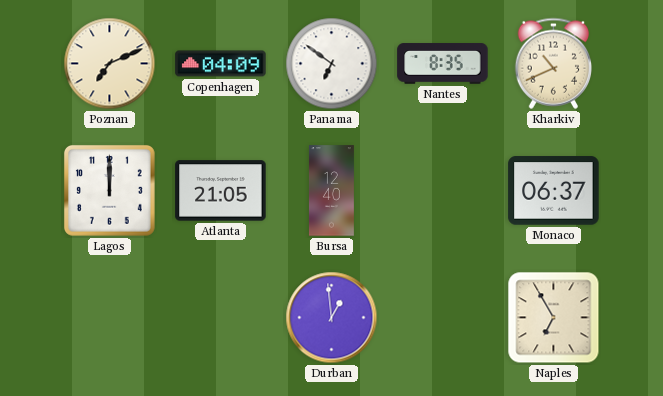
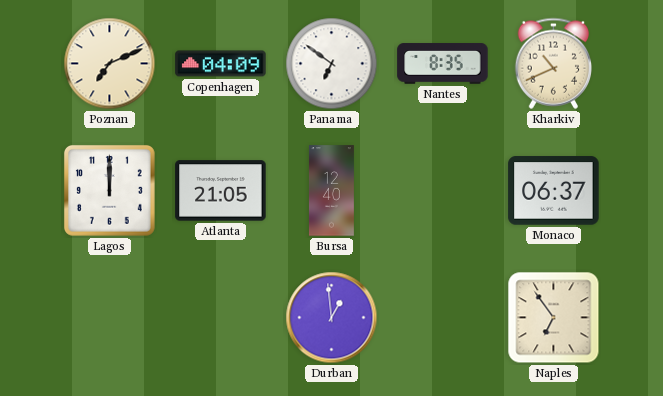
Naples: 6:55 -> 6:54 (554, 318)
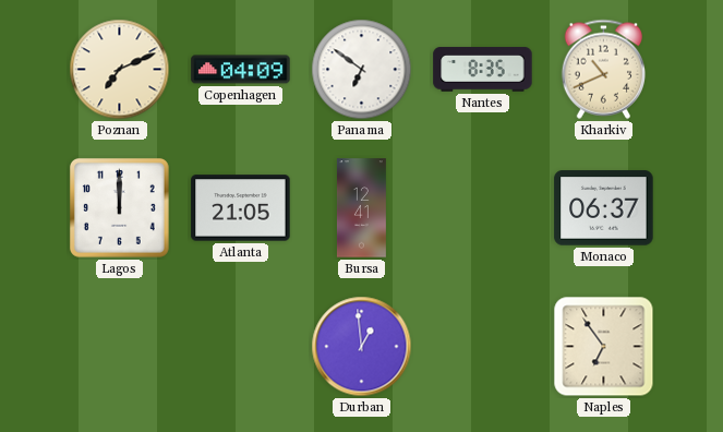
Bursa: 12:40 -> 12:41 (361, 208)
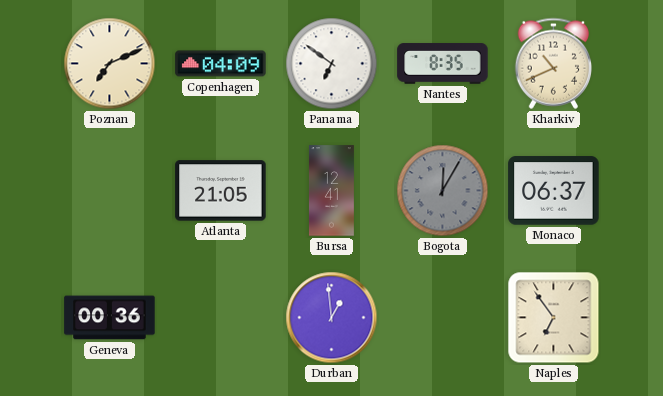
Lagos: 12:00 -> none (119, 207)
Bogota: none -> 12:05 (443, 191)
Geneva: none -> 00:36 (110, 318)
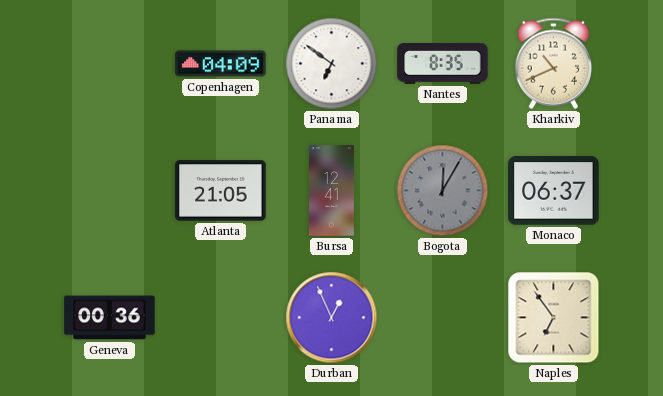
Poznan: 7:11 -> none (110, 64)
Durban: 12:59 -> 12:56 (332, 318)
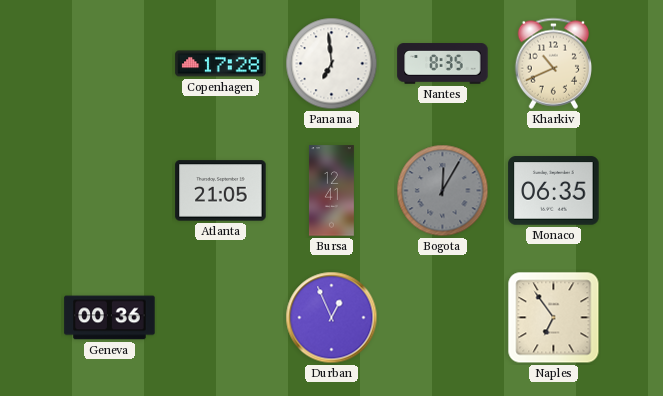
Copenhagen: 04:09 -> 17:28 (221, 64)
Panama: 6:51 -> 6:59 (332, 64)
Monaco: 06:37 -> 06:35 (554, 191)
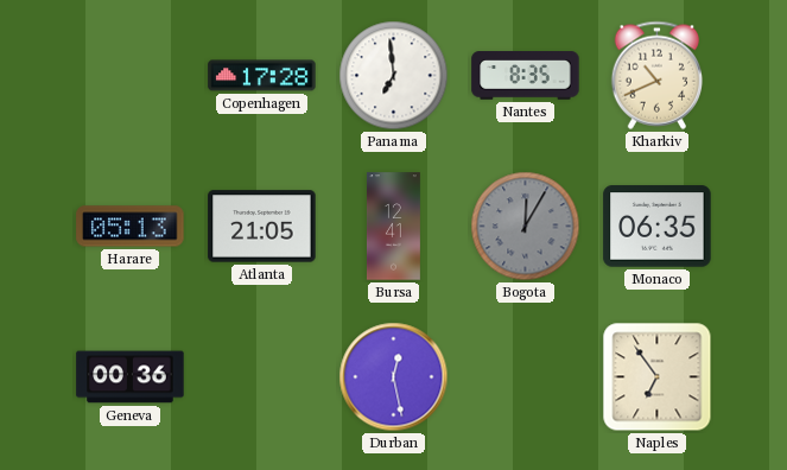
Harare: none -> 05:13 (131, 227)
Durban: 12:56 -> 12:28 (394, 377)
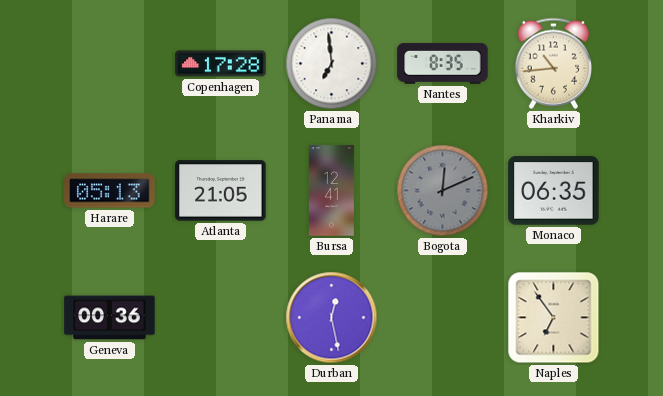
Kharkiv: 10:41 -> 10:44 (553, 63)
Bogota: 12:05 -> 12:11 (443, 191)
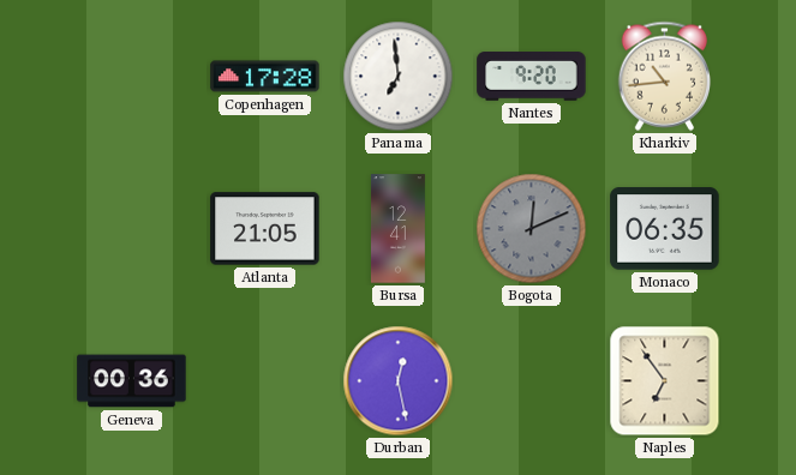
Nantes: 8:35 -> 9:20 (532, 77)
Harare: 05:13 -> none (110, 191)
